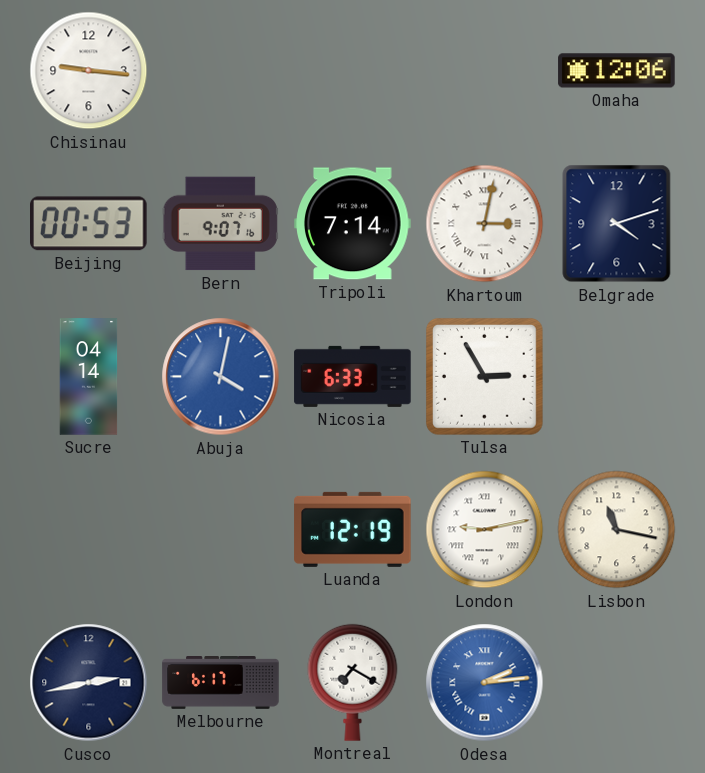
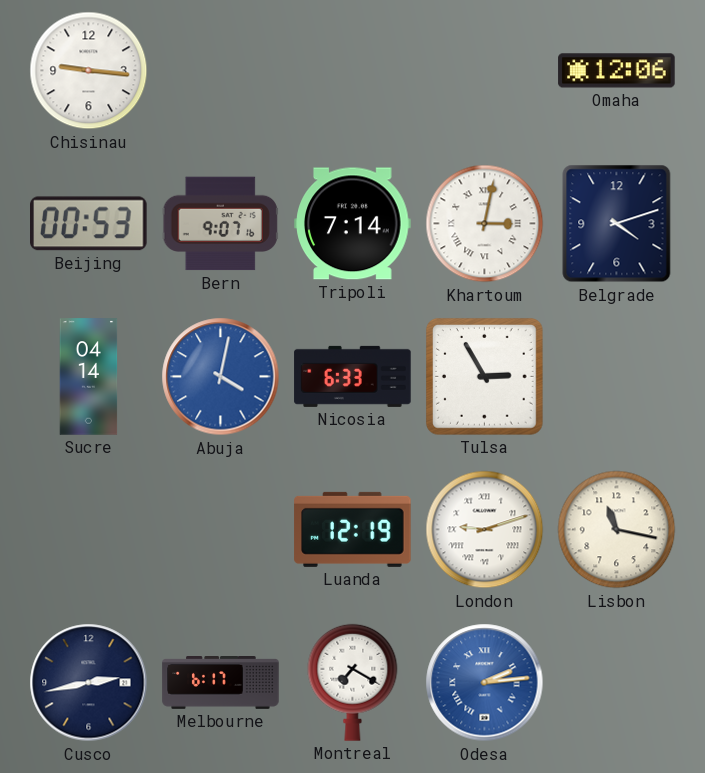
London: 9:13 -> 9:12 (485, 530)
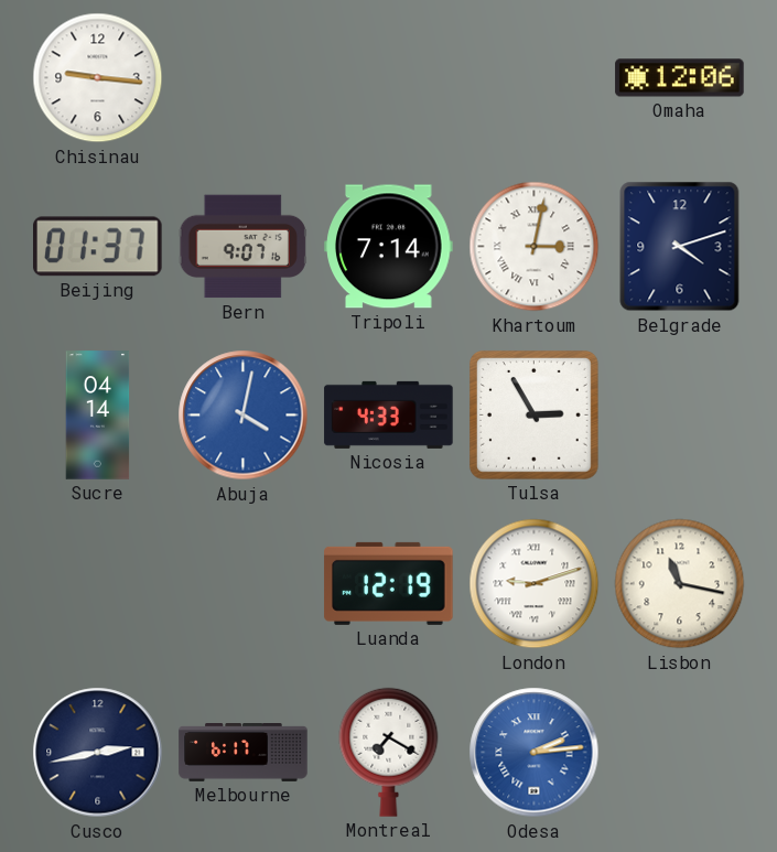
Beijing: 00:53 -> 01:37 (98, 247)
Nicosia: 6:33 -> 4:33 (389, 414)
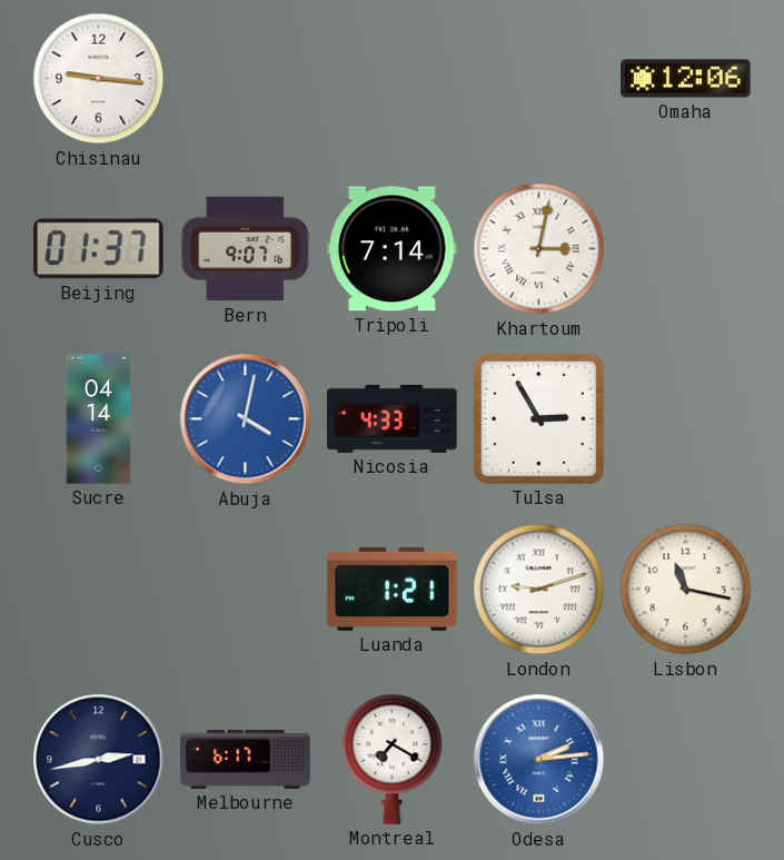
Belgrade: 4:12 -> none (680, 247)
Luanda: 12:19 -> 1:21 (393, 589)
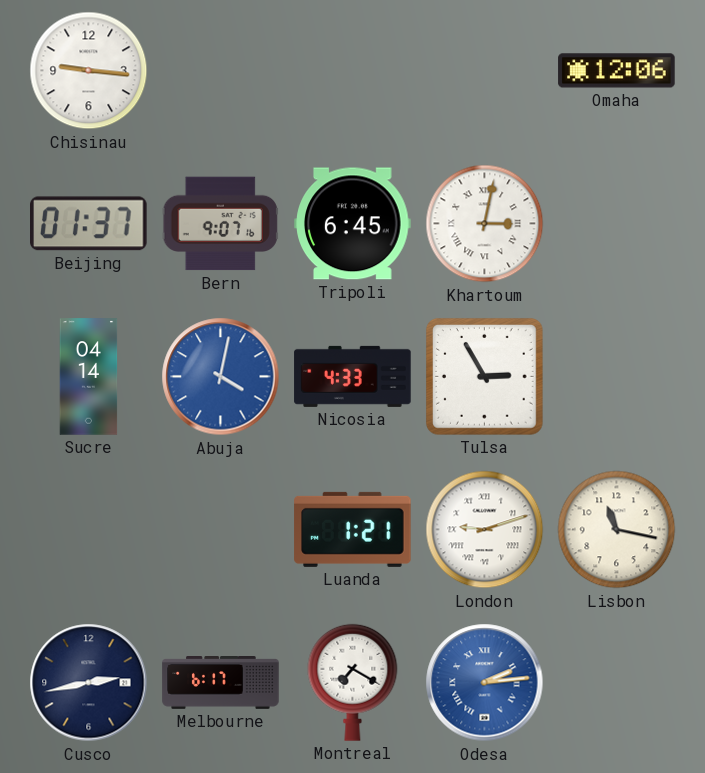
Tripoli: 7:14 -> 6:45 (353, 224)
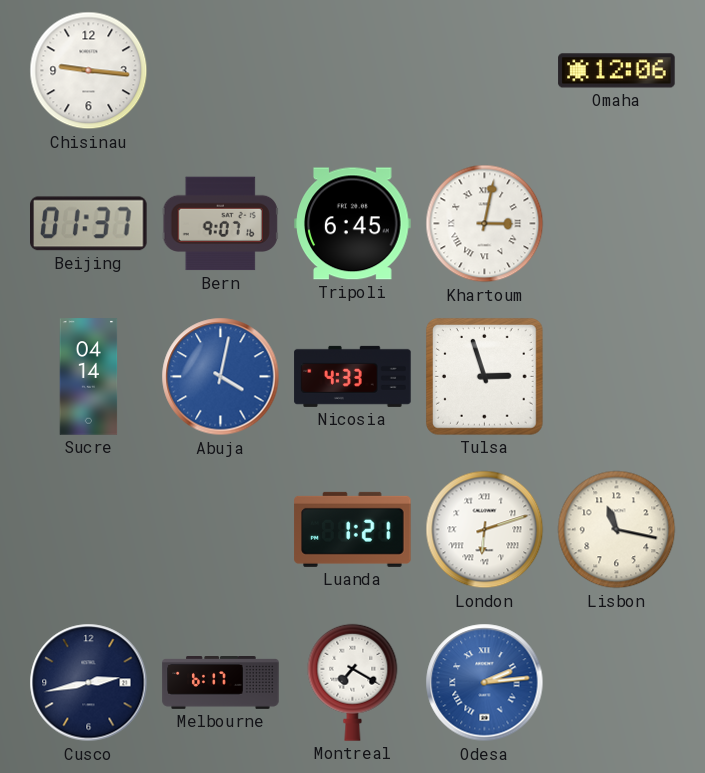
Tulsa: 2:55 -> 2:57 (484, 376)
London: 9:12 -> 6:12 (485, 530)
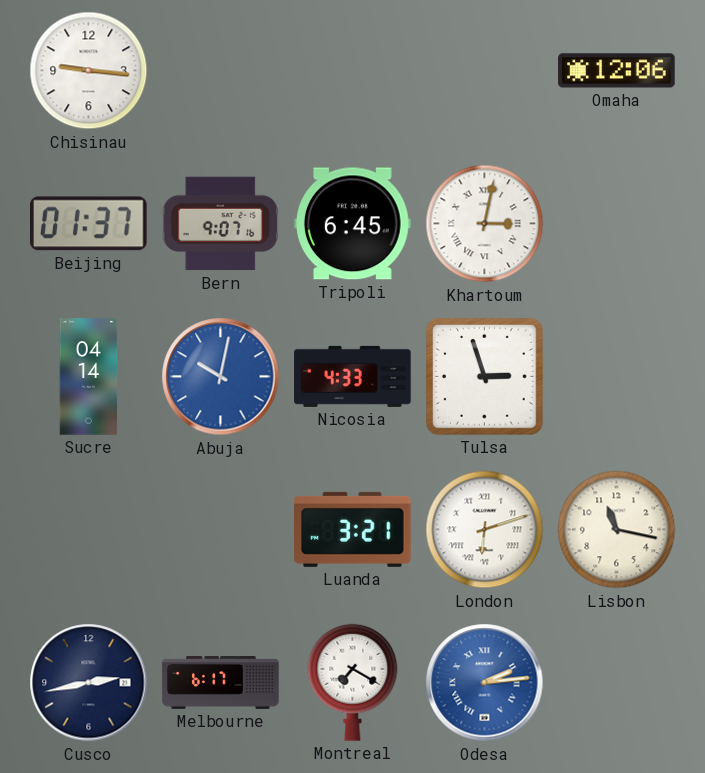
Abuja: 4:02 -> 10:02 (221, 377)
Luanda: 1:21 -> 3:21 (353, 529)
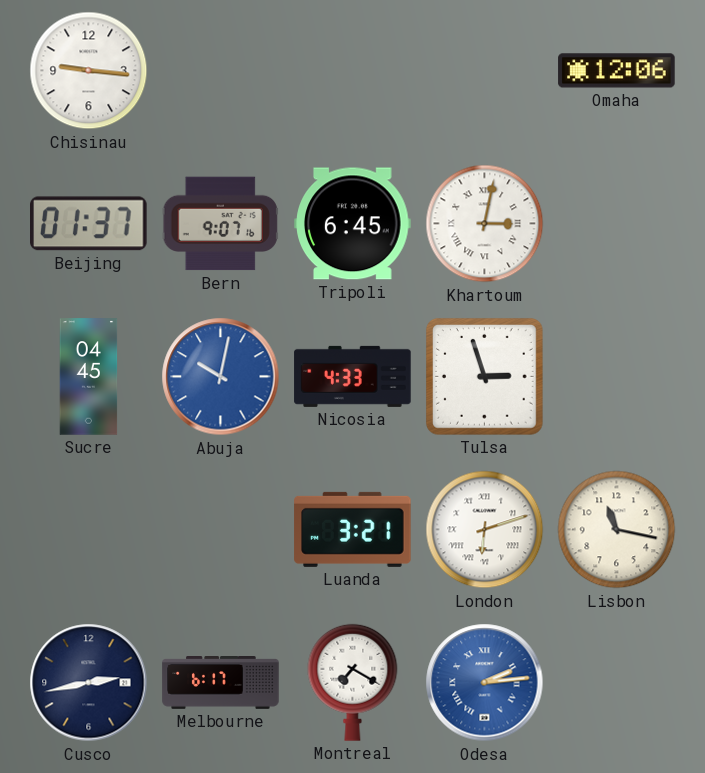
Sucre: 04:14 -> 04:45 (89, 377)
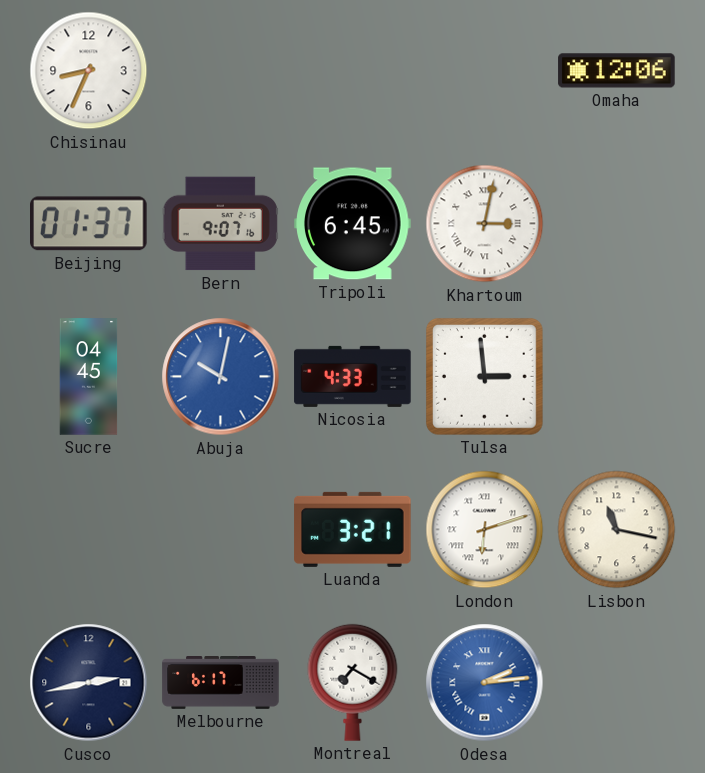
Chisinau: 9:16 -> 8:34 (89, 71)
Tulsa: 2:57 -> 2:59 (484, 376)
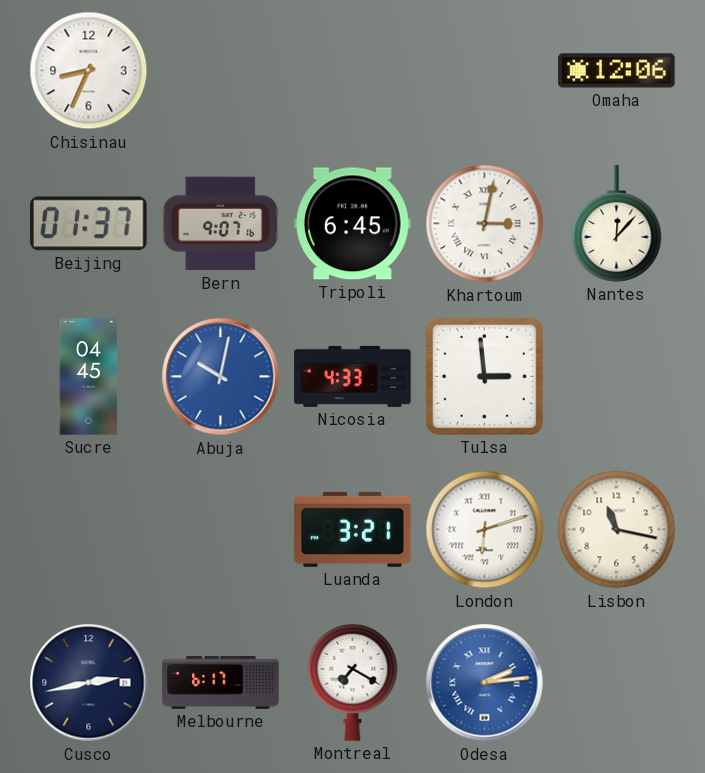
Nantes: none -> 12:07 (617, 224)
